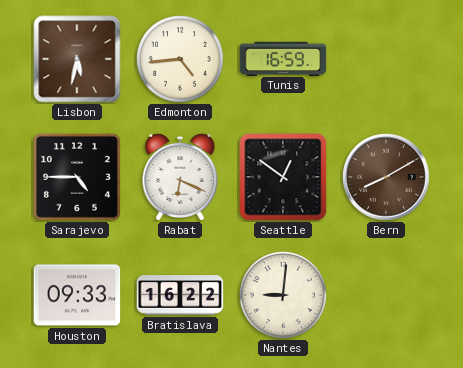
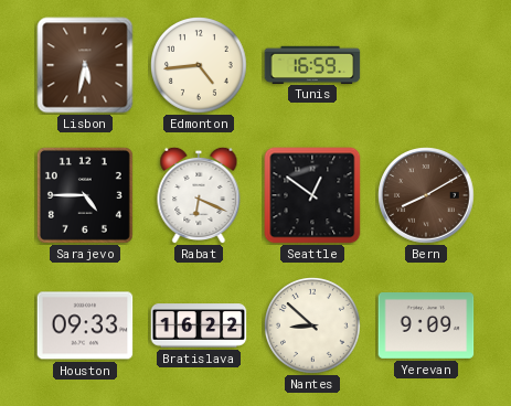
Nantes: 9:01 -> 8:52 (313, 327)
Yerevan: none -> 9:09 (426, 327)
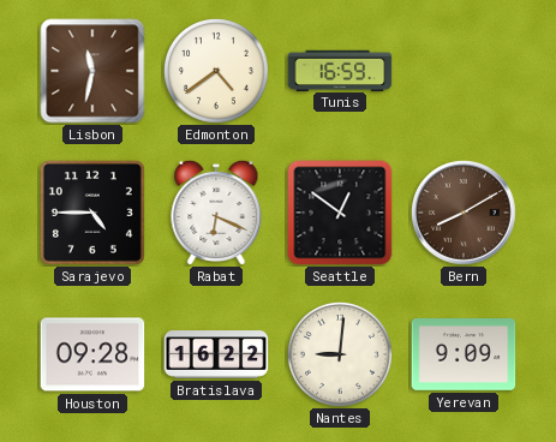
Lisbon: 5:32 -> 11:32 (92, 71)
Edmonton: 4:44 -> 4:39 (217, 72)
Houston: 09:33 -> 09:28 (92, 354)
Nantes: 8:52 -> 9:01 (341, 356)
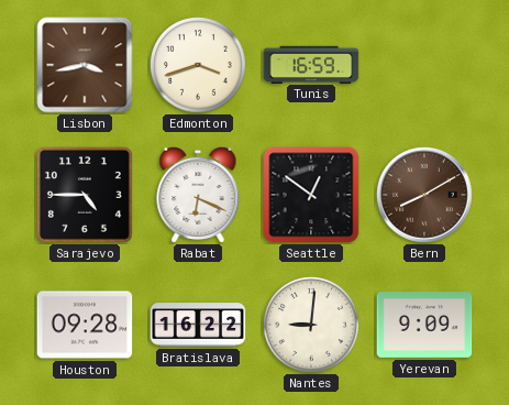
Lisbon: 11:32 -> 3:43 (85, 65)
Edmonton: 4:39 -> 3:42 (199, 66)
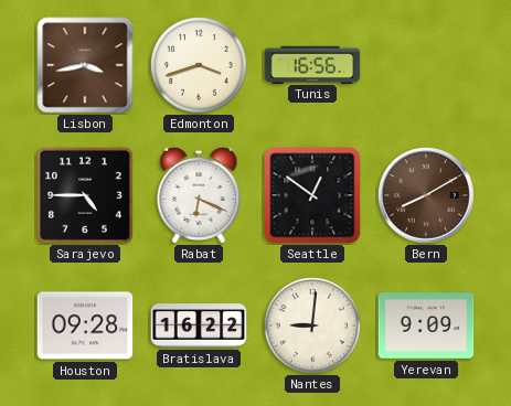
Tunis: 16:59 -> 16:56 (312, 64)
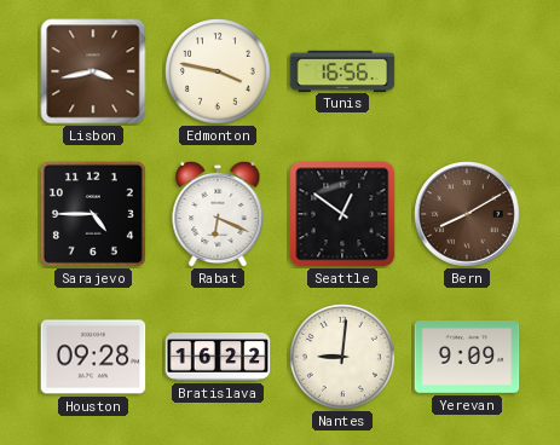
Edmonton: 3:42 -> 3:47 (219, 73)
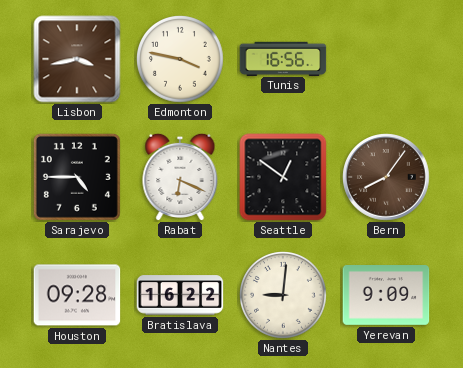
Bern: 8:10 -> 8:06 (386, 177)
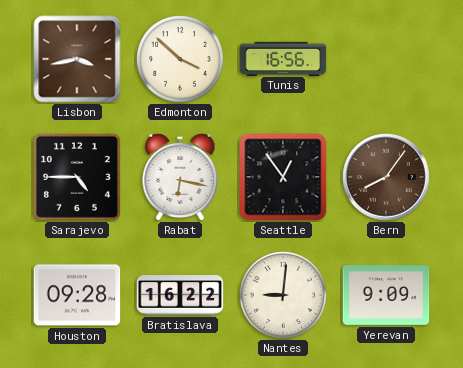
Edmonton: 3:47 -> 3:52 (181, 60)
Rabat: 6:19 -> 6:17 (180, 177)
Seattle: 12:51 -> 12:54 (283, 177)
